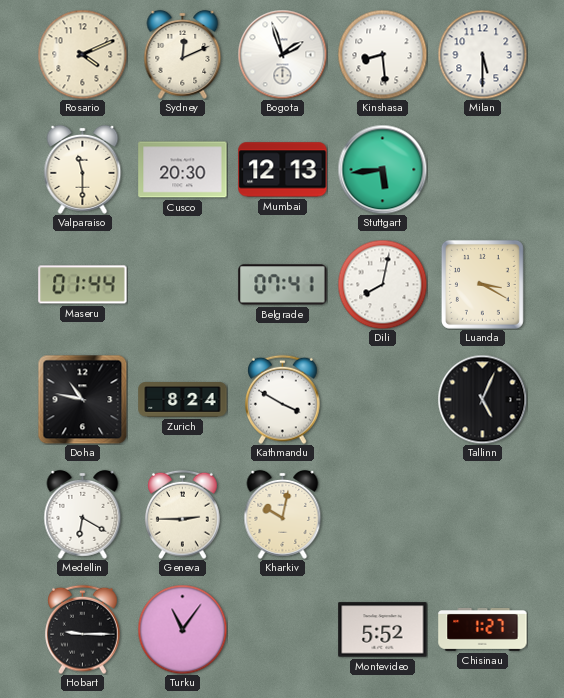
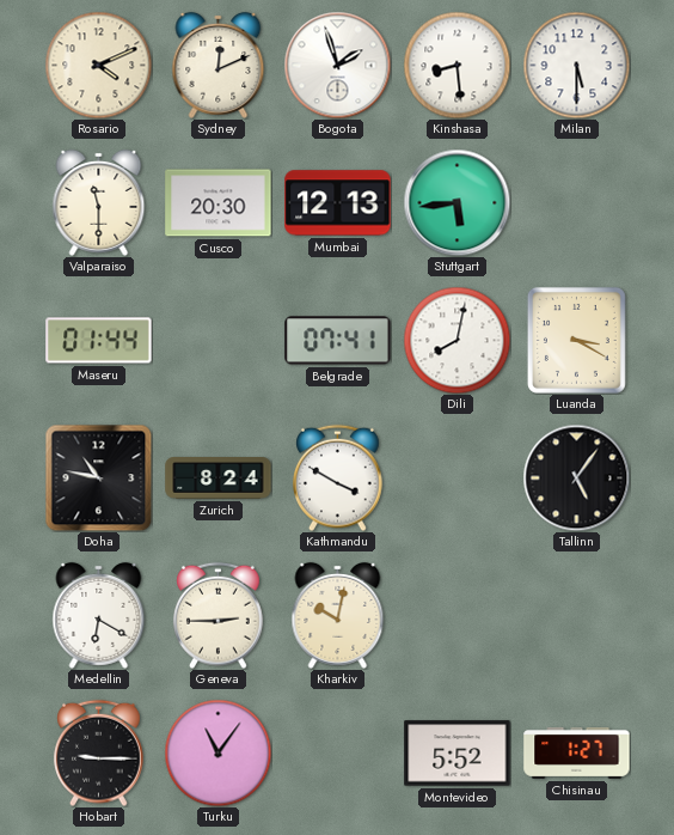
Tallinn: 5:04 -> 5:06 (576, 477)
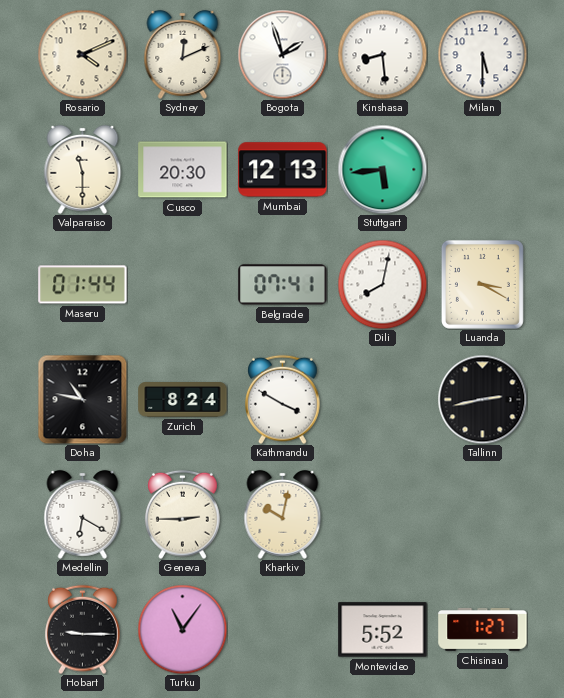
Tallinn: 5:06 -> 2:43 (482, 399)
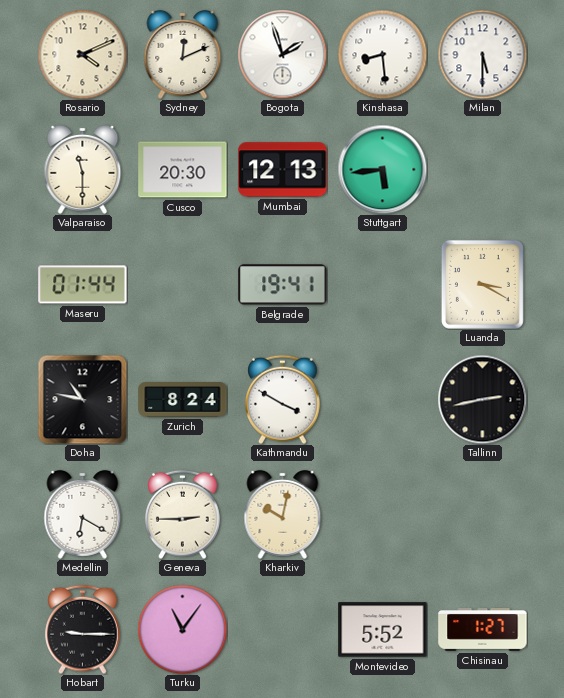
Belgrade: 07:41 -> 19:41 (283, 285)
Dili: 8:02 -> none (382, 284)
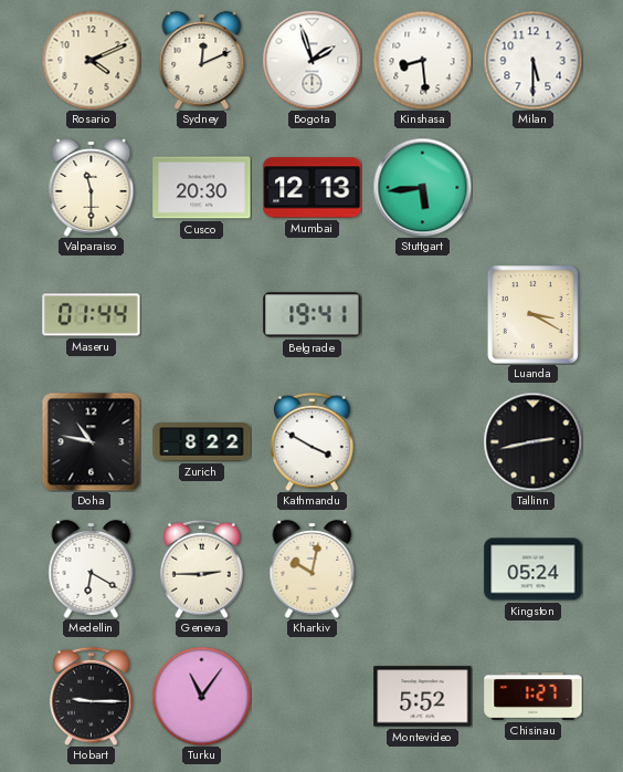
Zurich: 8:24 -> 8:22 (202, 442)
Kingston: none -> 05:24 (534, 570)
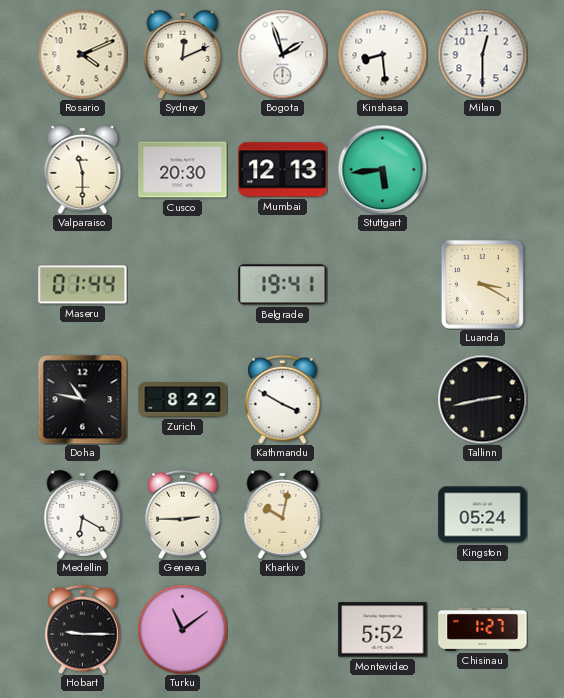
Milan: 5:30 -> 12:30 (482, 54)
Turku: 11:06 -> 11:09 (182, 629)
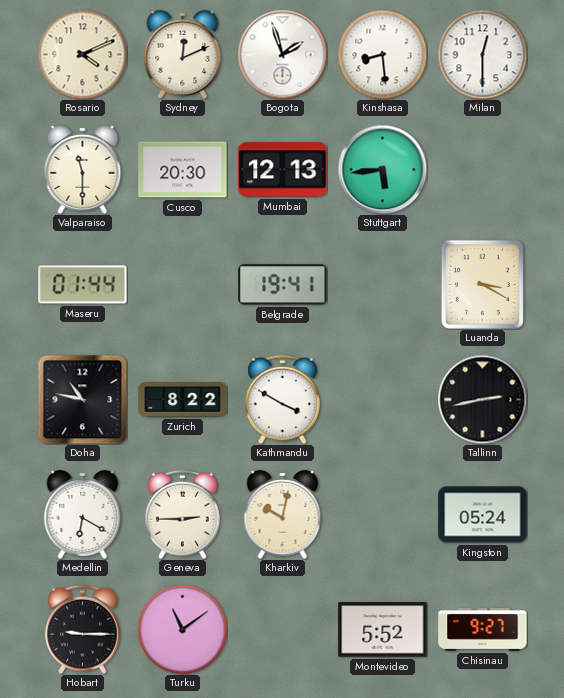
Chisinau: 1:27 -> 9:27 (483, 629)
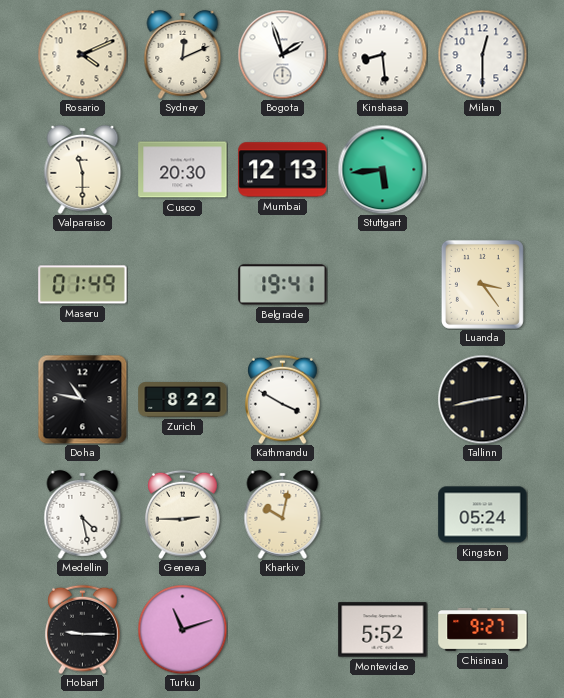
Maseru: 01:44 -> 01:49 (83, 285)
Luanda: 3:20 -> 3:24 (482, 284)
Medellin: 6:20 -> 4:28 (83, 514)
Turku: 11:09 -> 11:12 (182, 629)
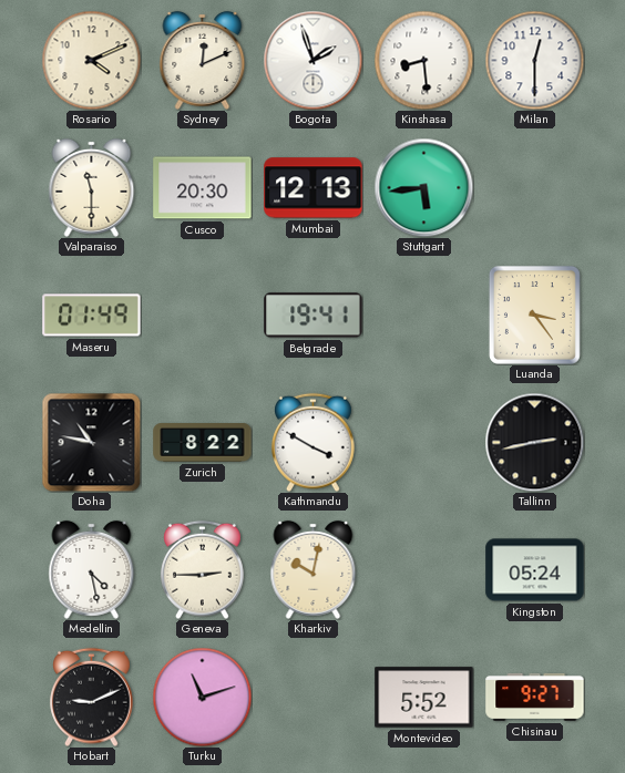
Hobart: 9:15 -> 9:11 (92, 697)
